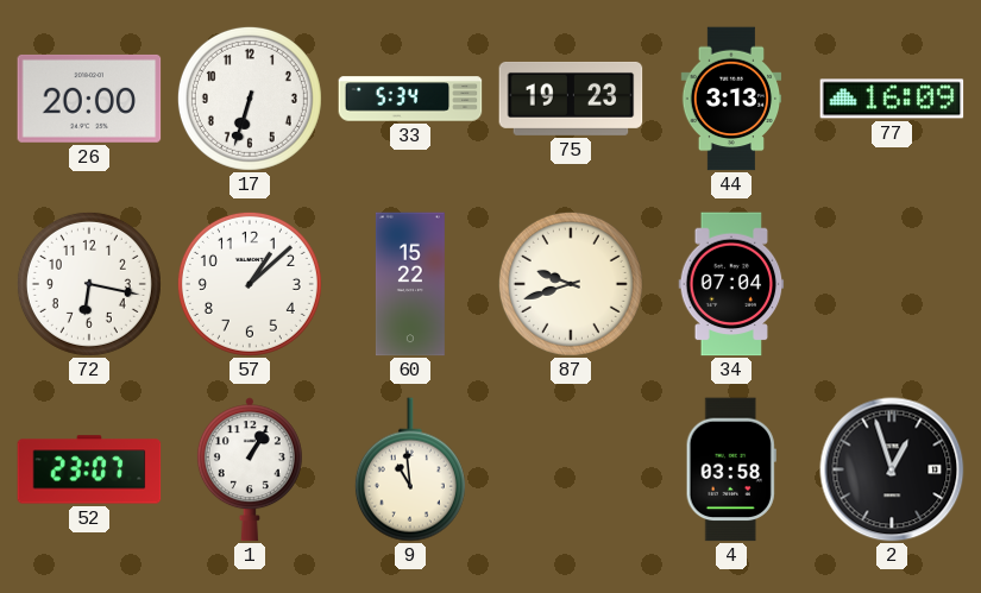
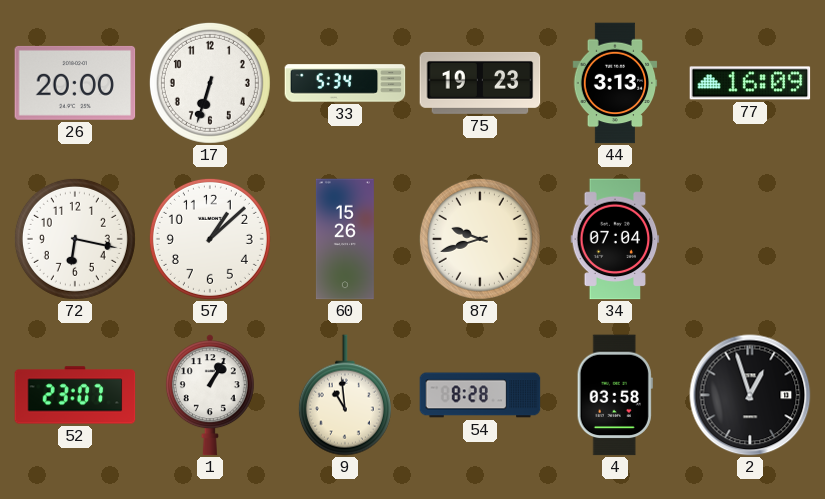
60: 15:22 -> 15:26 (345, 239)
54: none -> 8:28 (480, 395)
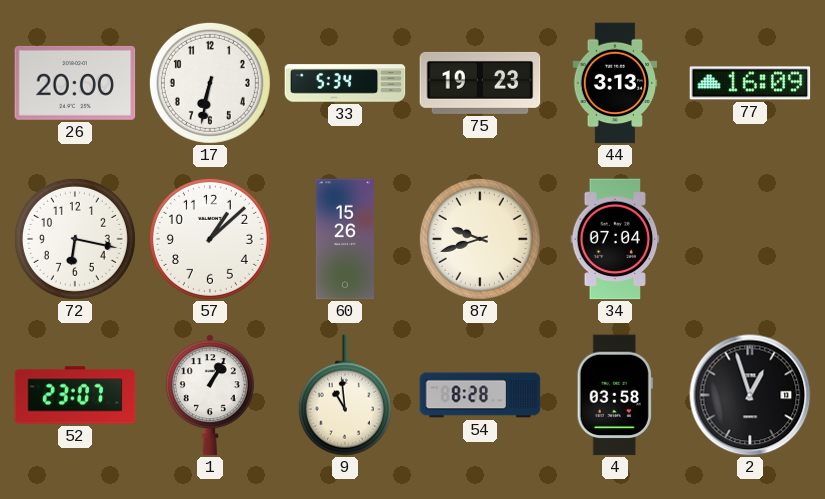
17: 6:33 -> 6:32 (210, 83)
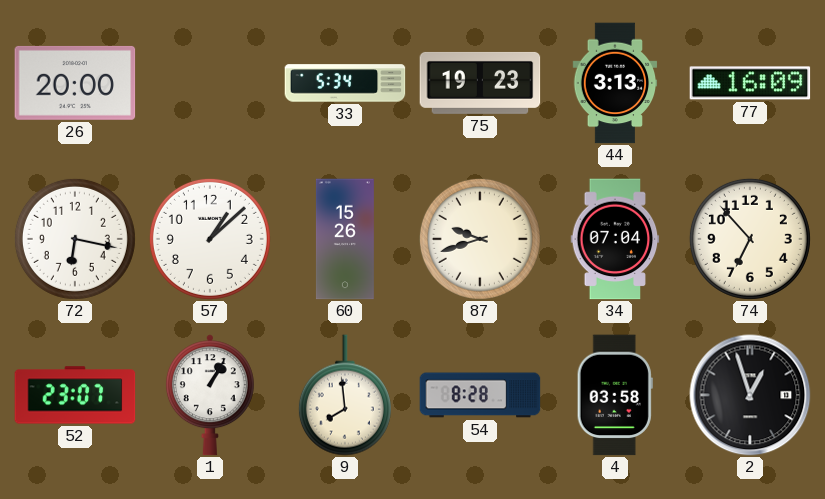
17: 6:32 -> none (210, 83)
74: none -> 6:53 (750, 239)
9: 10:59 -> 7:59 (345, 395)
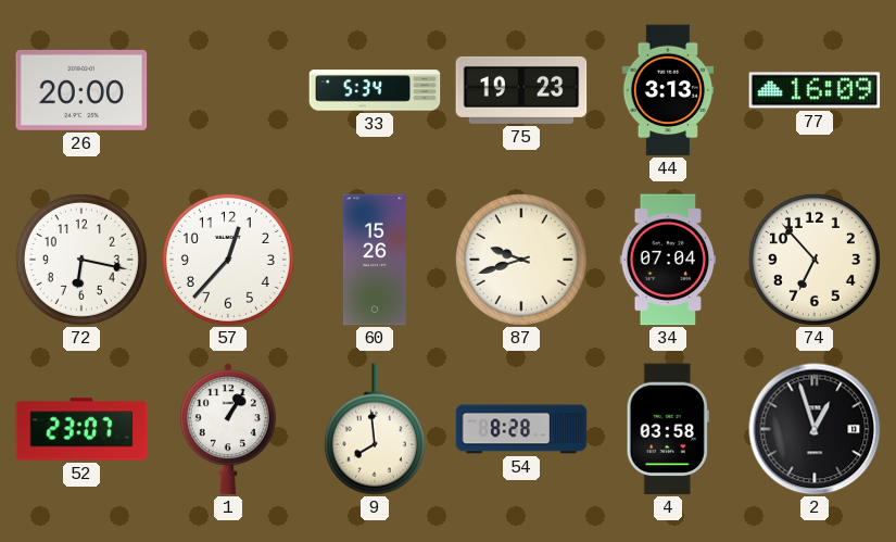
57: 1:08 -> 12:37 (228, 260)
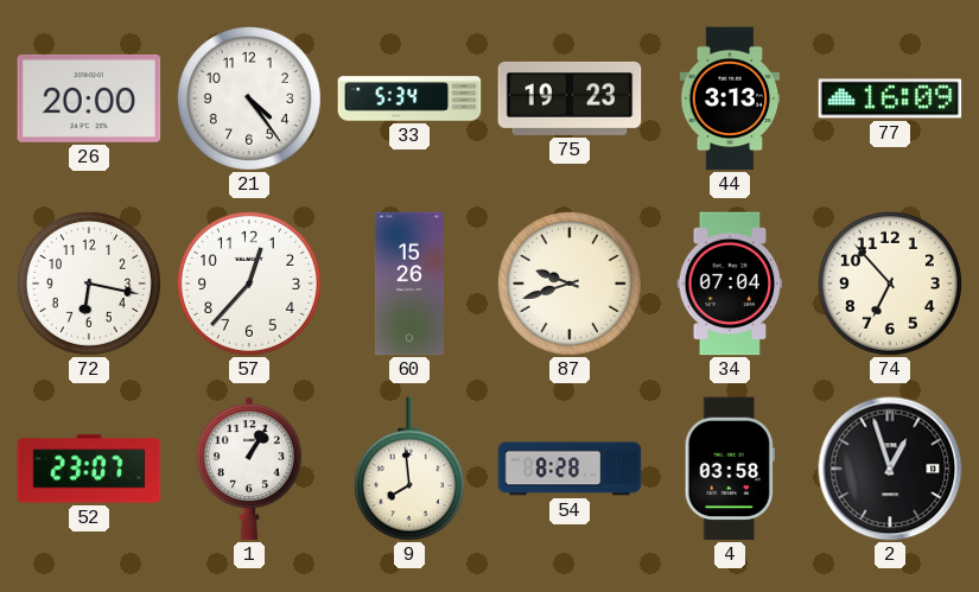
21: none -> 4:24 (249, 98)
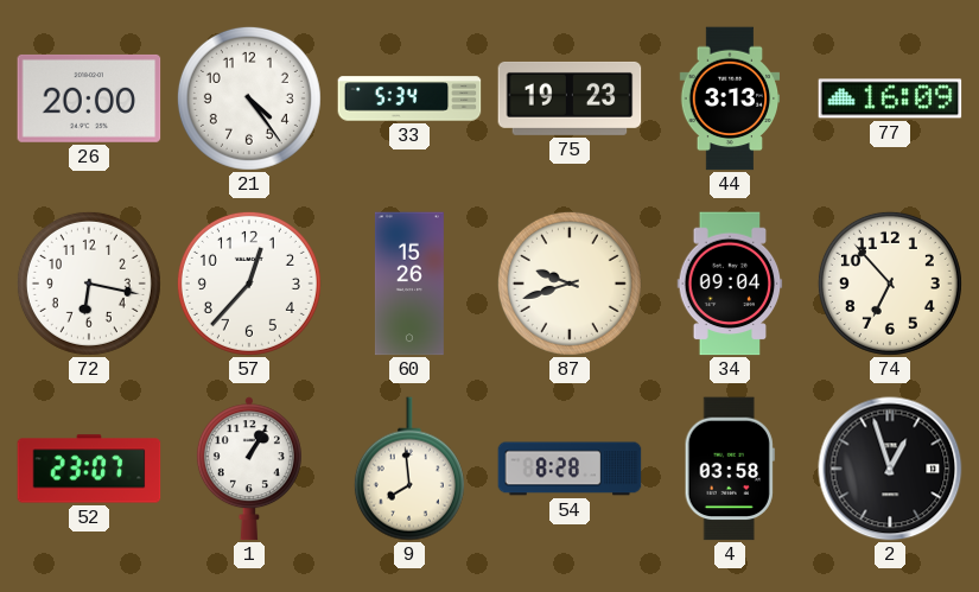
34: 07:04 -> 09:04 (730, 284)
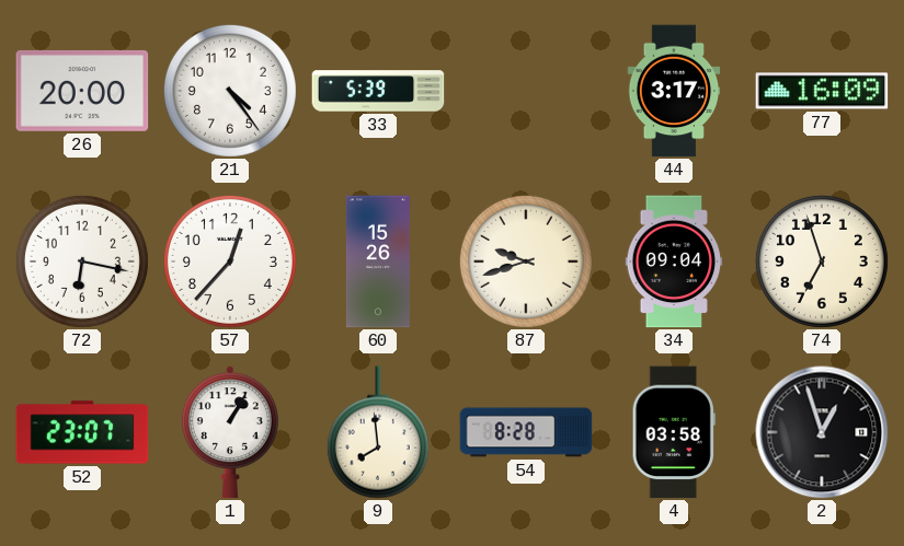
33: 5:34 -> 5:39 (378, 91)
75: 19:23 -> none (570, 98)
44: 3:13 -> 3:17 (674, 91)
74: 6:53 -> 6:57 (822, 262)
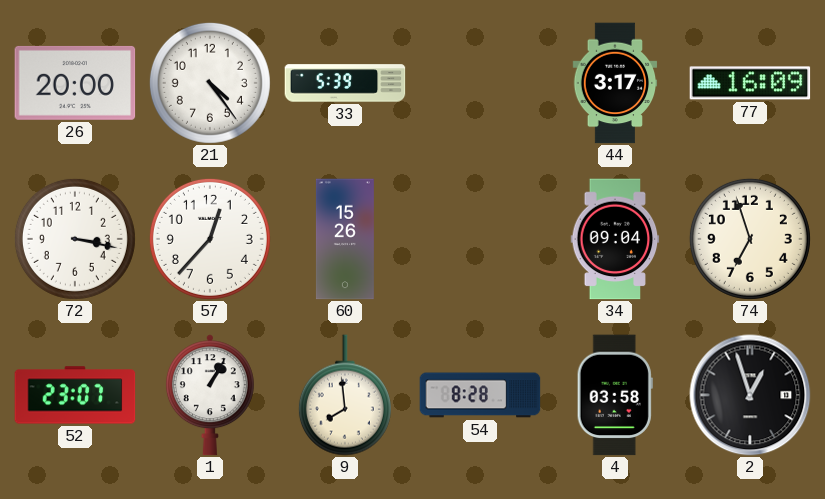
72: 6:17 -> 3:17 (75, 239)
87: 9:42 -> none (526, 262)
